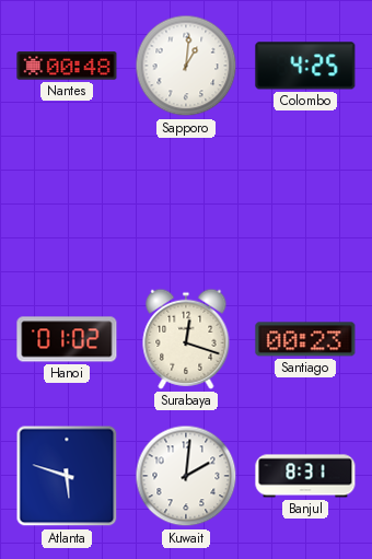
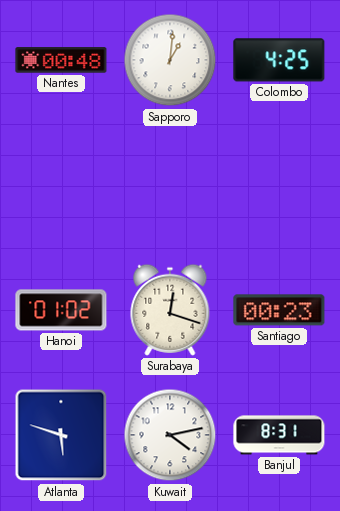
Kuwait: 2:01 -> 4:13 (170, 435)
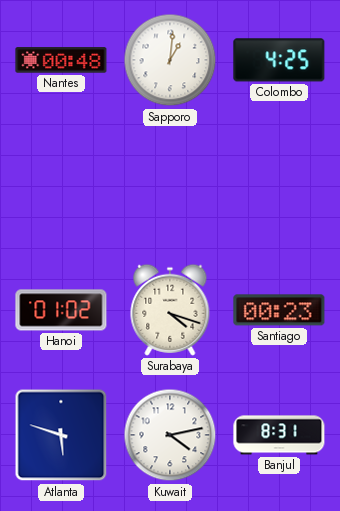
Surabaya: 12:18 -> 4:18 (170, 310)
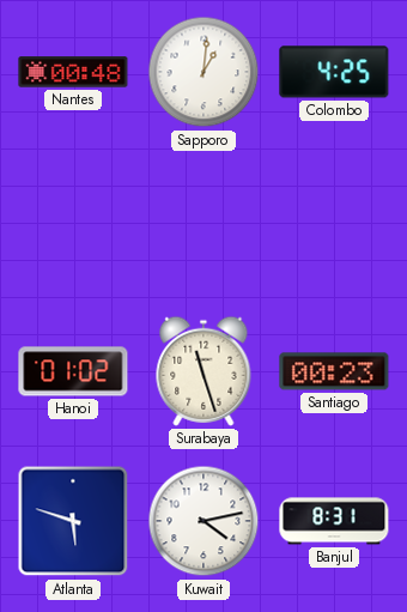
Surabaya: 4:18 -> 11:27 (203, 371)
